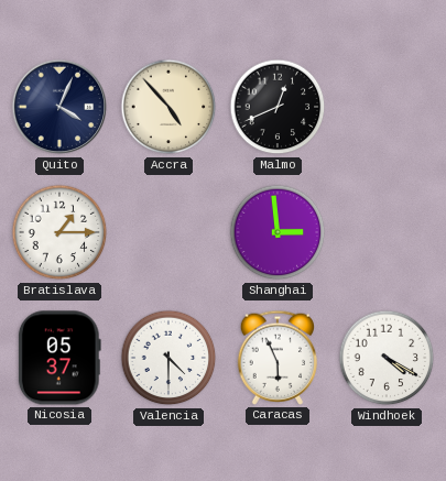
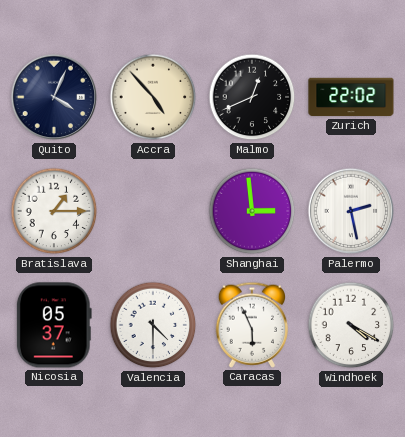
Zurich: none -> 22:02 (351, 97)
Palermo: none -> 2:28 (351, 211)
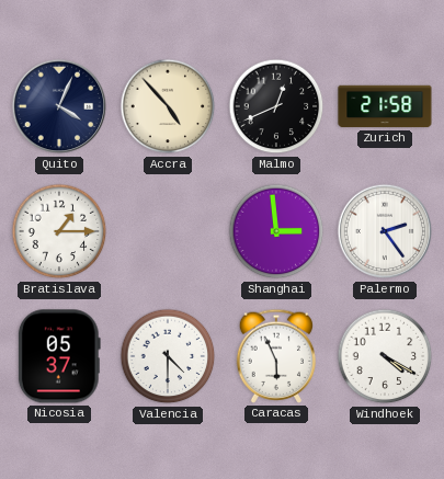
Zurich: 22:02 -> 21:58 (385, 106)
Palermo: 2:28 -> 2:24 (385, 231)
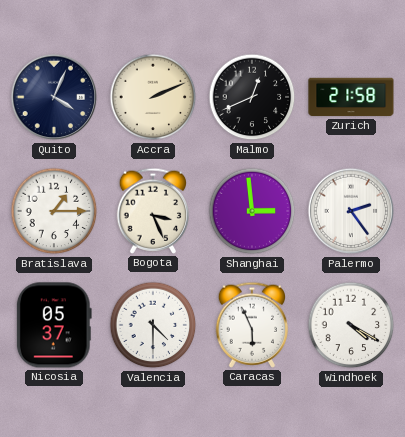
Accra: 4:53 -> 2:11 (153, 97)
Bogota: none -> 3:26 (153, 211)
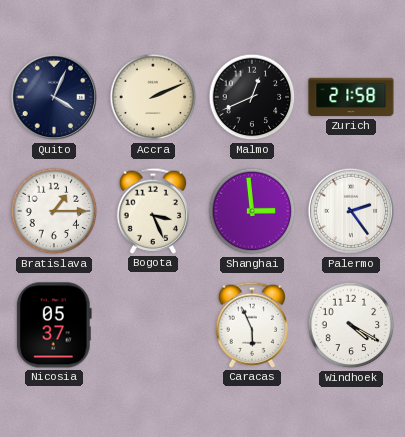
Valencia: 4:30 -> none (153, 325)
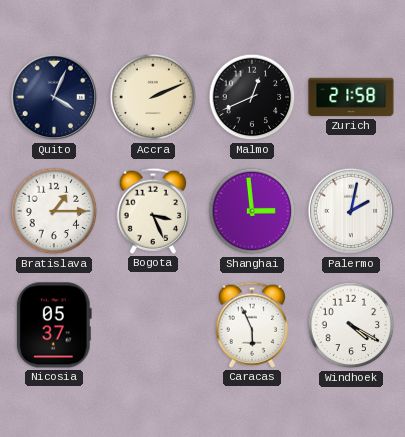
Palermo: 2:24 -> 2:02 (351, 211)
